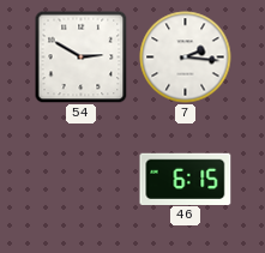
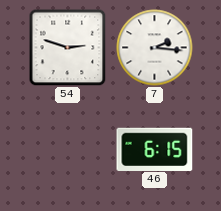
54: 2:50 -> 2:48 (67, 47)
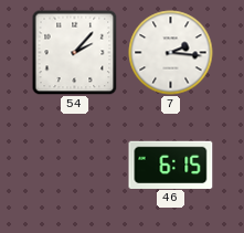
54: 2:48 -> 2:07 (74, 52)
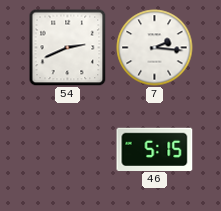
54: 2:07 -> 2:41 (67, 47)
46: 6:15 -> 5:15 (155, 149)
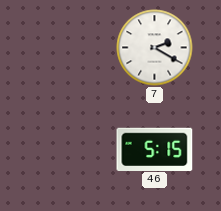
54: 2:41 -> none (67, 47)
7: 2:16 -> 2:20 (155, 48)
